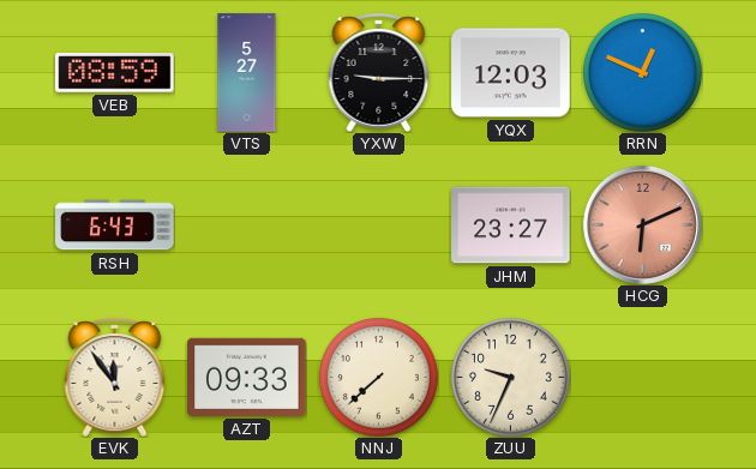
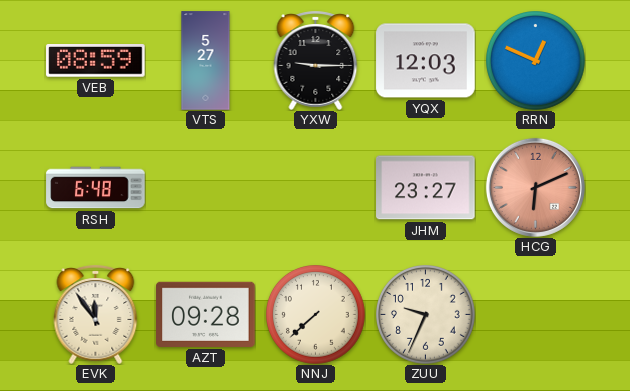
RSH: 6:43 -> 6:48 (96, 188)
AZT: 09:33 -> 09:28 (206, 314)
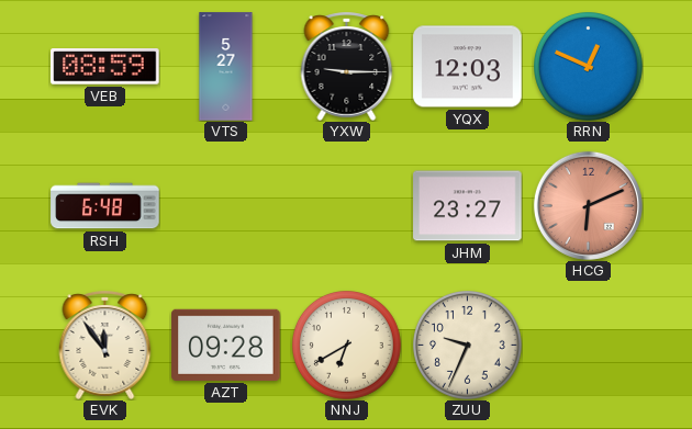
NNJ: 7:38 -> 6:40 (347, 346)
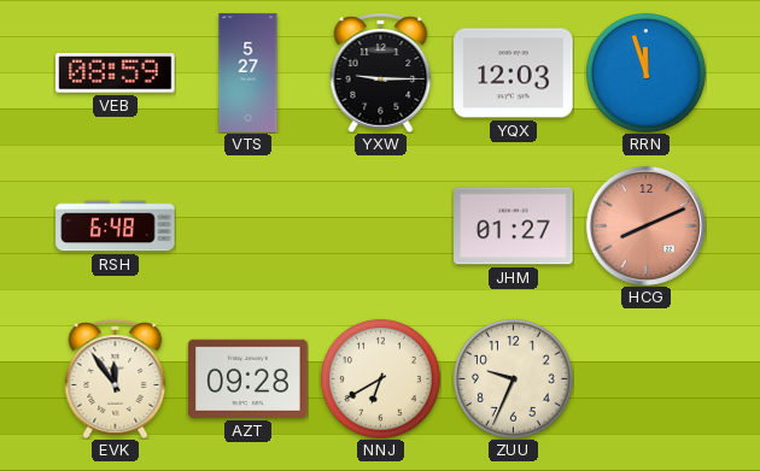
RRN: 12:49 -> 11:57 (647, 73)
JHM: 23:27 -> 01:27 (514, 226)
HCG: 6:11 -> 8:11 (645, 225)
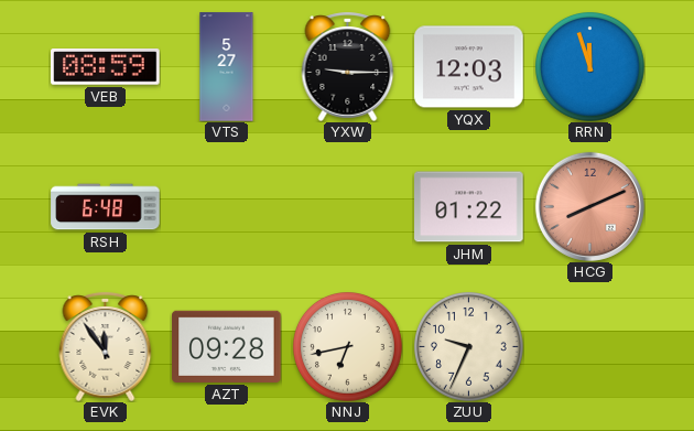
JHM: 01:27 -> 01:22 (469, 207)
NNJ: 6:40 -> 6:43 (348, 347)
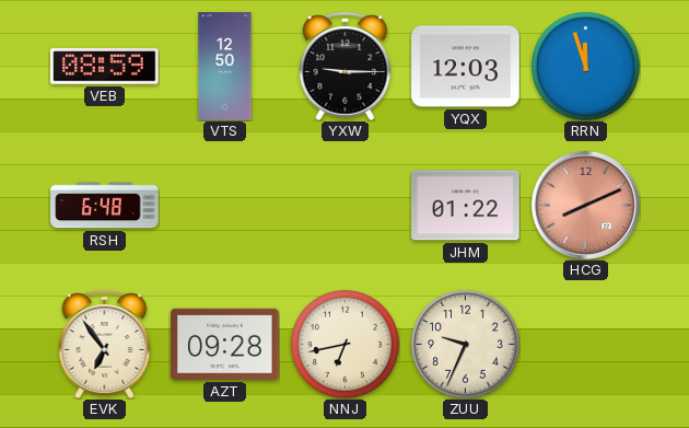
VTS: 5:27 -> 12:50 (225, 67)
EVK: 11:54 -> 6:54 (105, 344)
